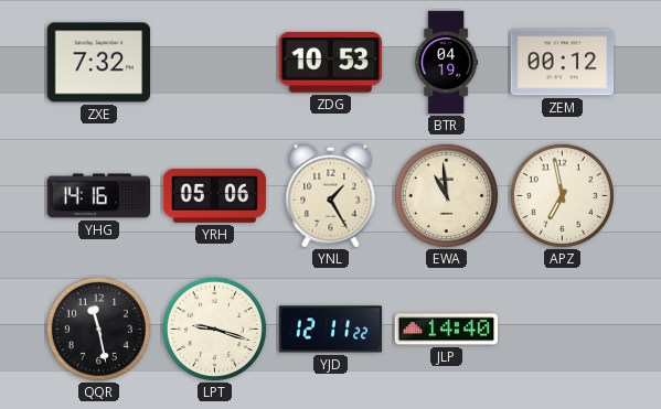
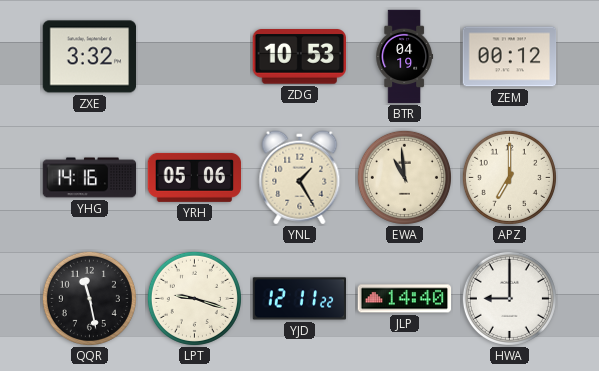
ZXE: 7:32 -> 3:32 (90, 57)
APZ: 6:58 -> 7:00 (509, 177)
HWA: none -> 9:00 (509, 298)
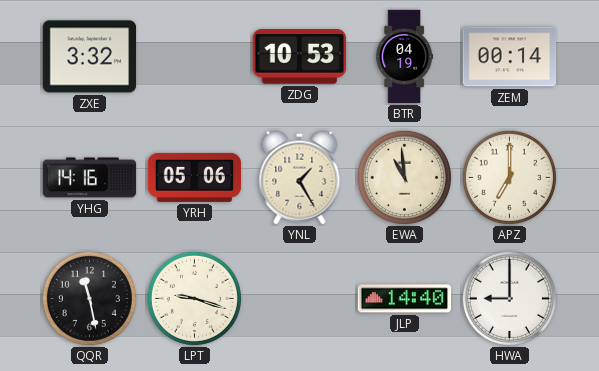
ZEM: 00:12 -> 00:14 (510, 57)
YJD: 12:11 -> none (300, 299)
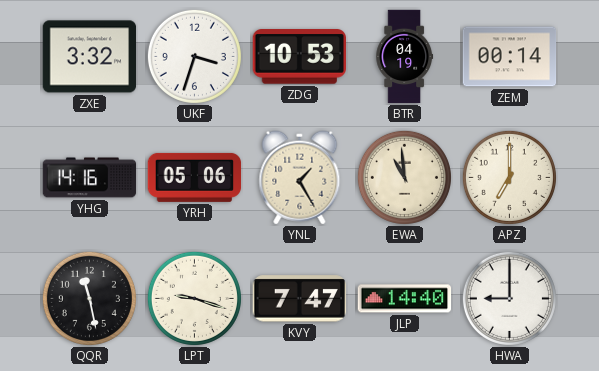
UKF: none -> 3:33 (194, 56)
KVY: none -> 7:47 (299, 299)
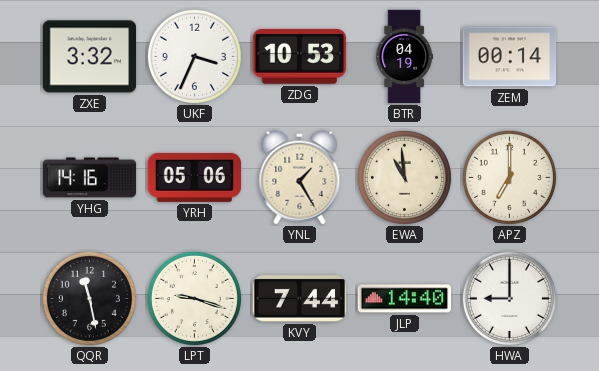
UKF: 3:33 -> 3:34 (194, 56)
KVY: 7:47 -> 7:44 (299, 299)
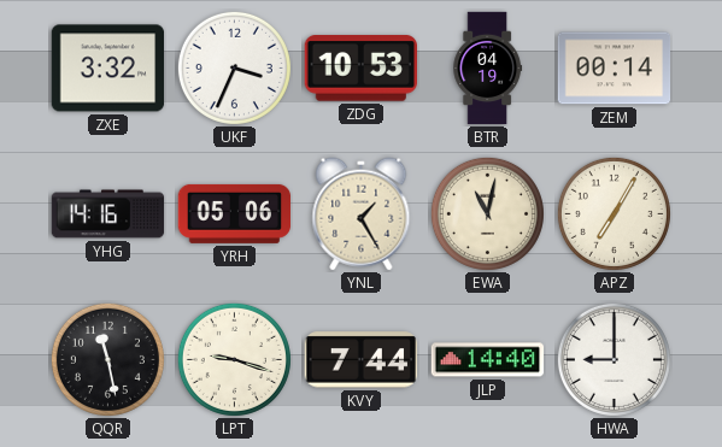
EWA: 10:59 -> 11:02 (487, 213)
APZ: 7:00 -> 7:05 (614, 213)
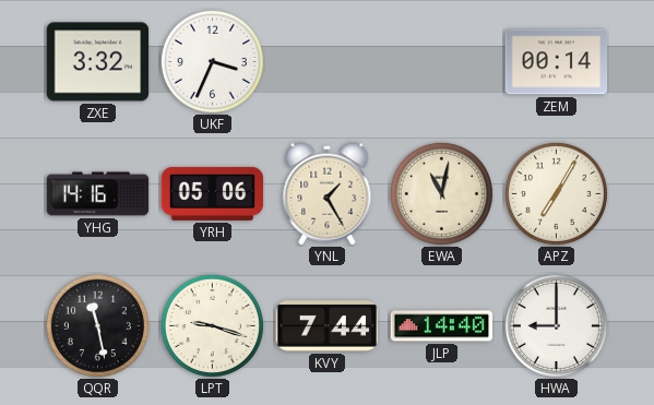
ZDG: 10:53 -> none (360, 69)
BTR: 04:19 -> none (488, 69)
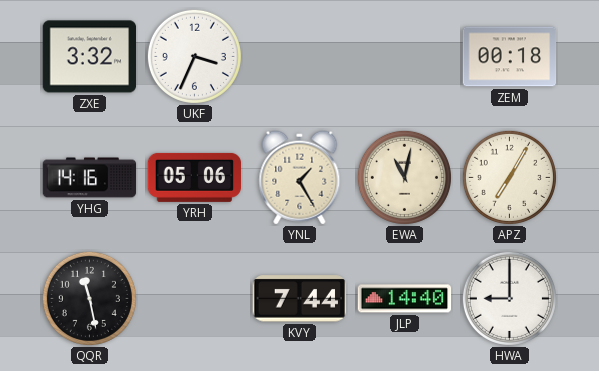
ZEM: 00:14 -> 00:18 (510, 57)
LPT: 9:18 -> none (212, 325)
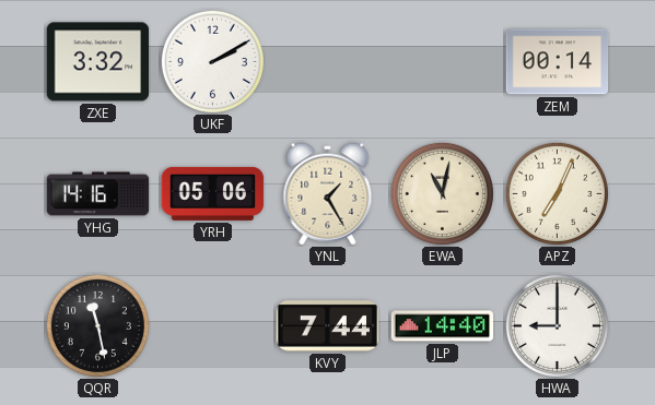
UKF: 3:34 -> 2:10 (212, 61)
ZEM: 00:18 -> 00:14 (558, 62)
APZ: 7:05 -> 7:04 (557, 193)
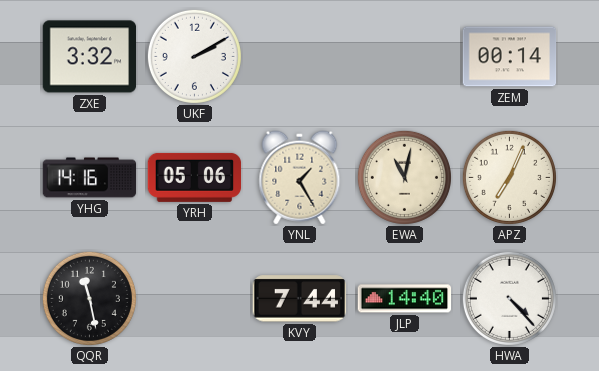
HWA: 9:00 -> 4:23 (509, 298)
